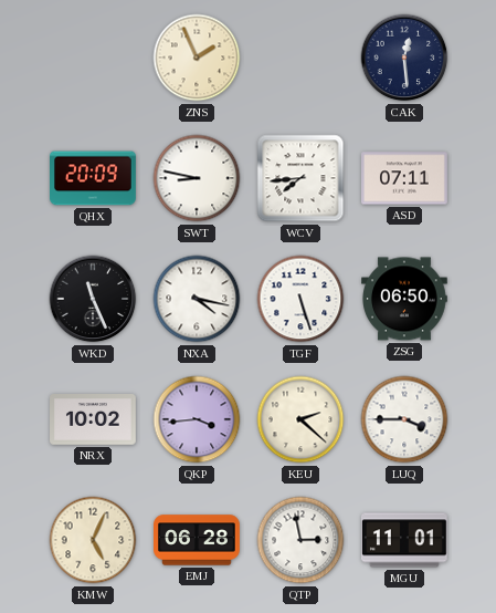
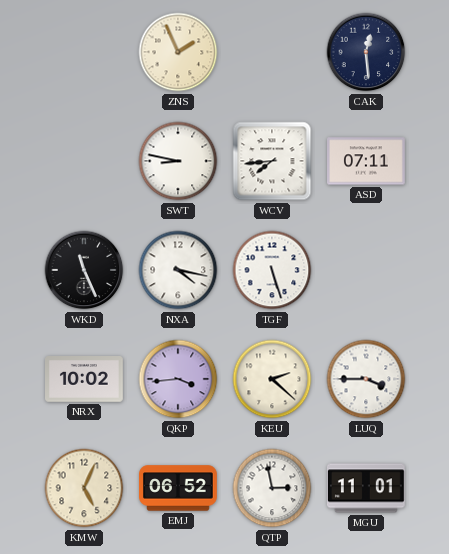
QHX: 20:09 -> none (94, 178)
ZSG: 06:50 -> none (405, 299)
EMJ: 06:28 -> 06:52 (179, 488)
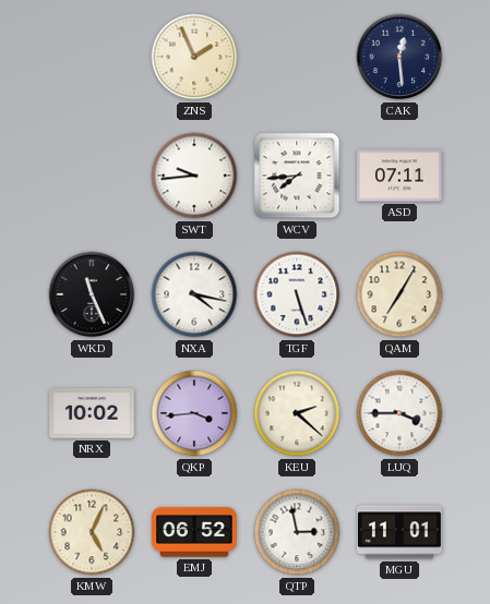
SWT: 8:47 -> 9:44 (194, 176)
QAM: none -> 7:05 (399, 294)
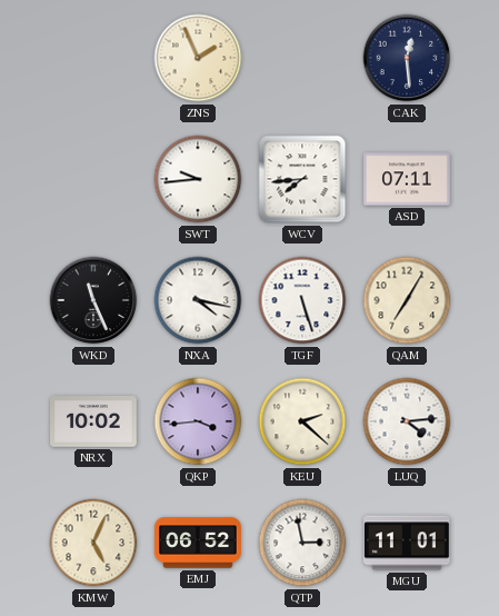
LUQ: 3:45 -> 4:14 (407, 421)
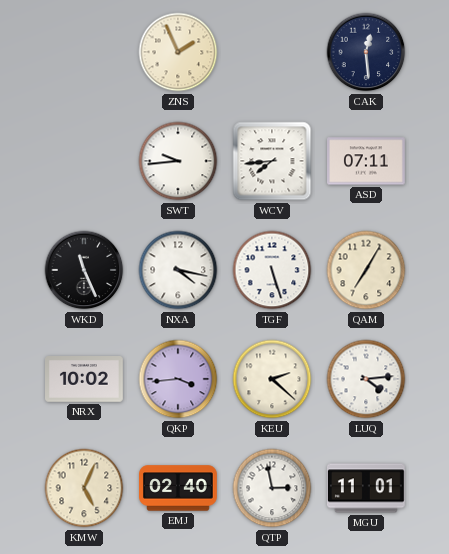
EMJ: 06:52 -> 02:40 (179, 488)
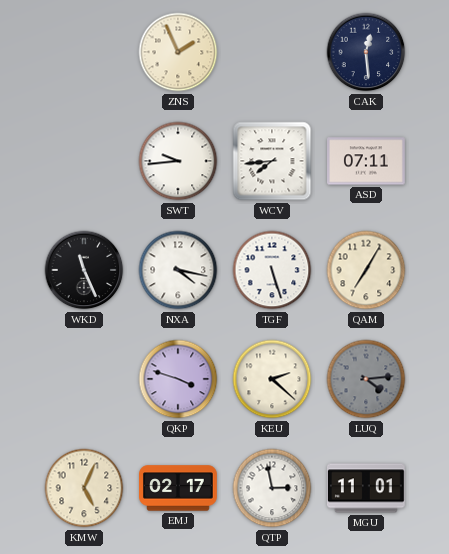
NRX: 10:02 -> none (85, 380)
QKP: 3:44 -> 3:48 (178, 379)
LUQ dial: white -> grey (366, 379)
EMJ: 02:40 -> 02:17 (179, 488)
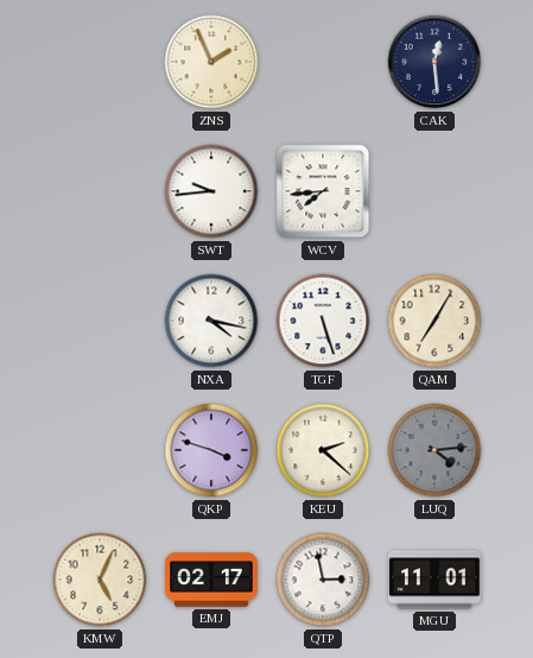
ASD: 07:11 -> none (367, 161)
WKD: 11:26 -> none (84, 270)
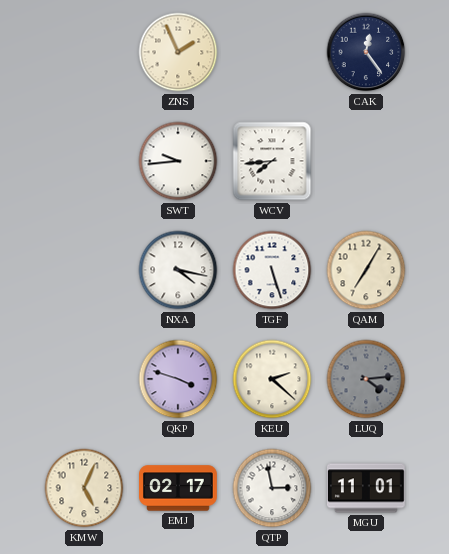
CAK: 12:29 -> 12:24 (366, 52)
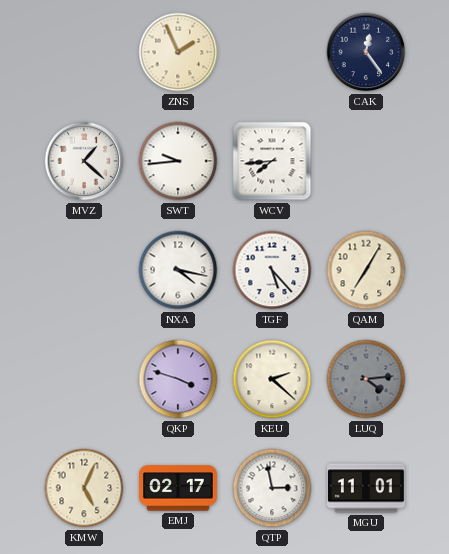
MVZ: none -> 1:22 (84, 161)
TGF: 5:27 -> 5:23 (272, 270)
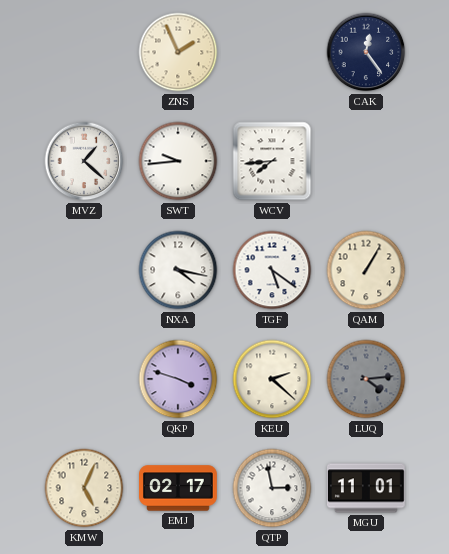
TGF: 5:23 -> 5:21 (272, 270)
QAM: 7:05 -> 1:05 (366, 270)
